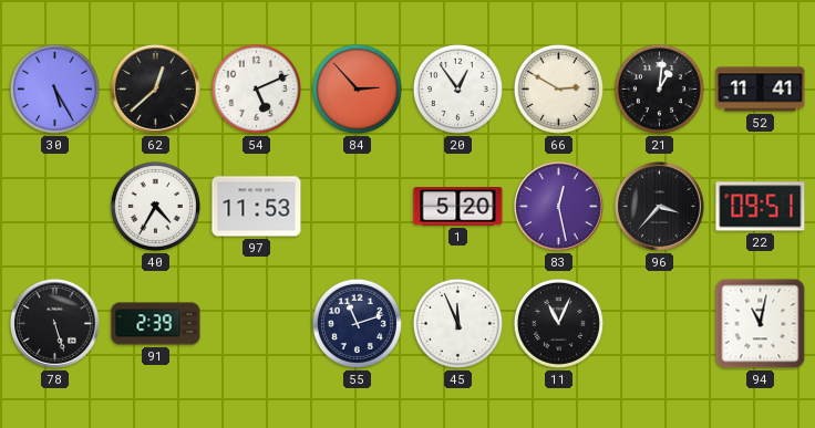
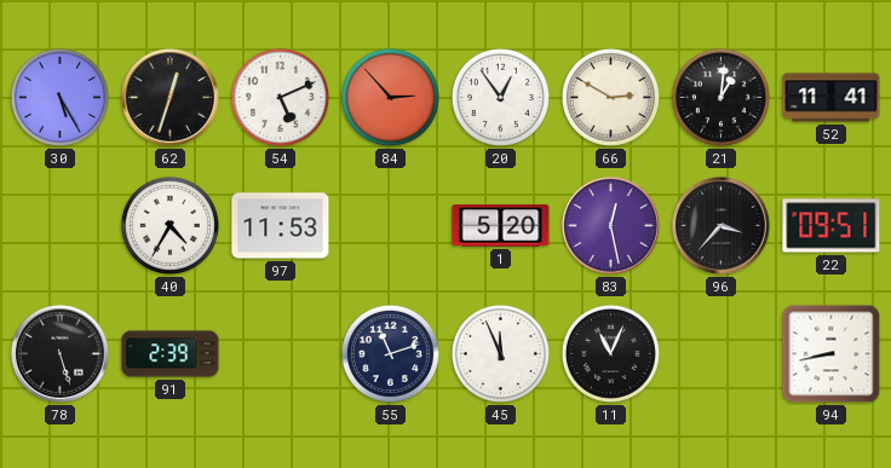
62: 12:38 -> 12:33 (171, 98)
94: 11:02 -> 8:43 (832, 354)
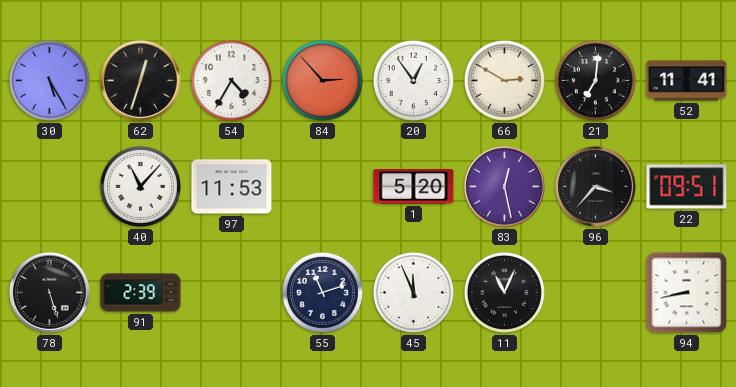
54: 5:11 -> 4:35 (231, 80)
21: 1:01 -> 7:01 (595, 80)
40: 4:35 -> 11:07 (140, 186)
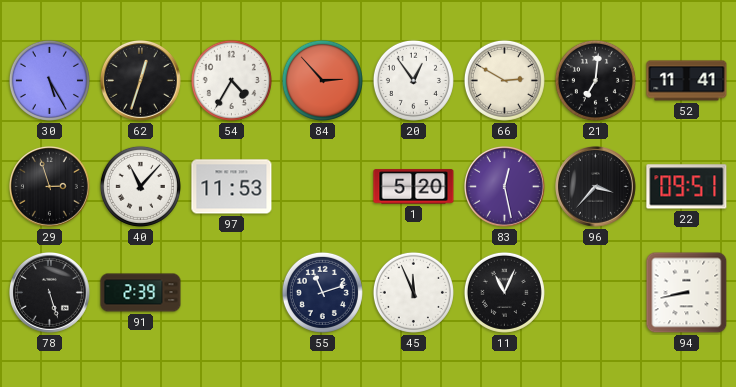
29: none -> 2:57 (50, 187)
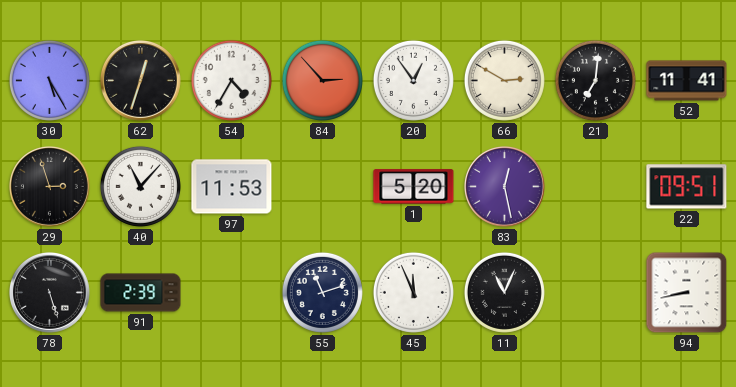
96: 3:37 -> none (596, 187)
